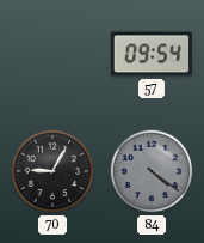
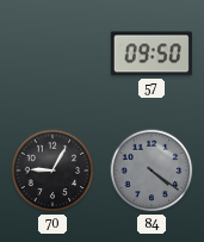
57: 09:54 -> 09:50 (152, 54)
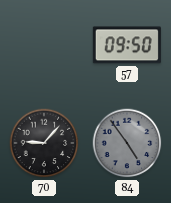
70: 9:05 -> 9:07 (44, 143)
84: 4:21 -> 4:54 (127, 143)
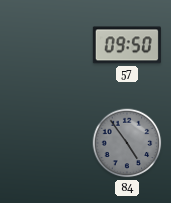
70: 9:07 -> none (44, 143)
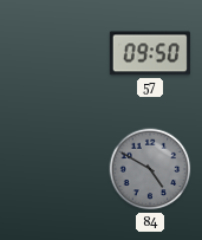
84: 4:54 -> 4:50 (150, 169)
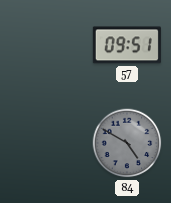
57: 09:50 -> 09:51 (127, 45)
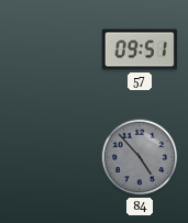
84: 4:50 -> 4:53 (140, 157)
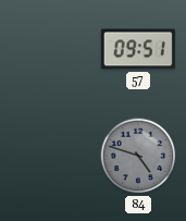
84: 4:53 -> 4:48 (138, 156)
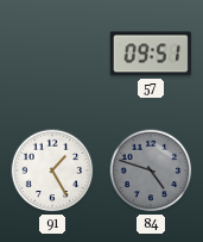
91: none -> 1:25 (52, 170)
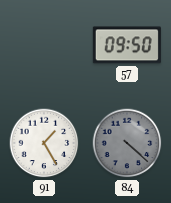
57: 09:51 -> 09:50 (127, 45)
84: 4:48 -> 4:22 (127, 143)
